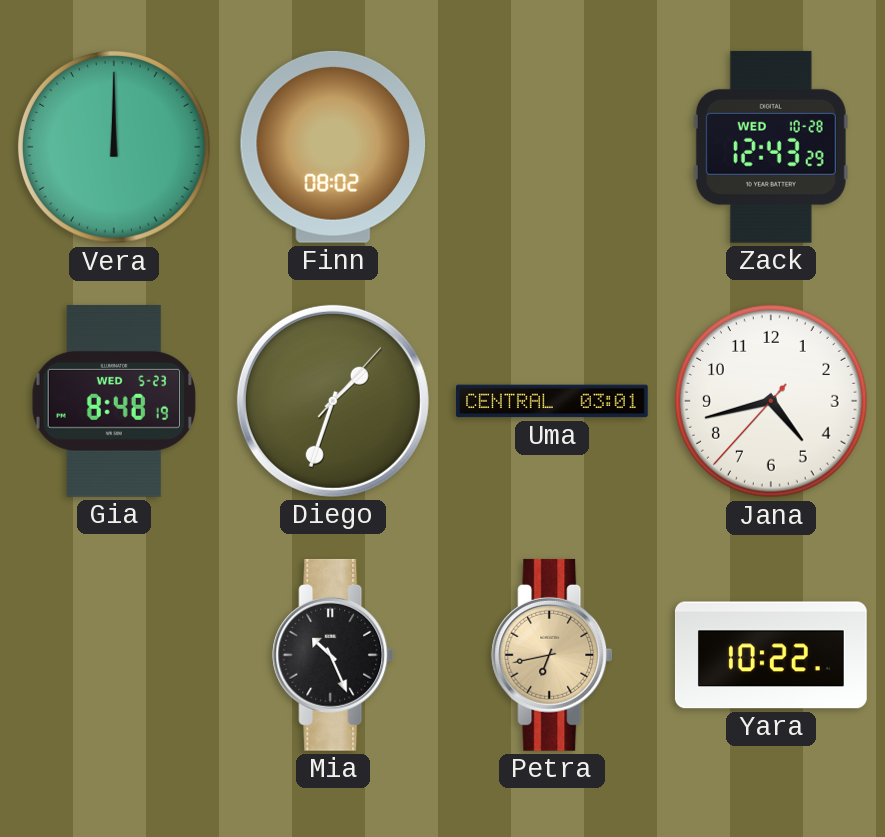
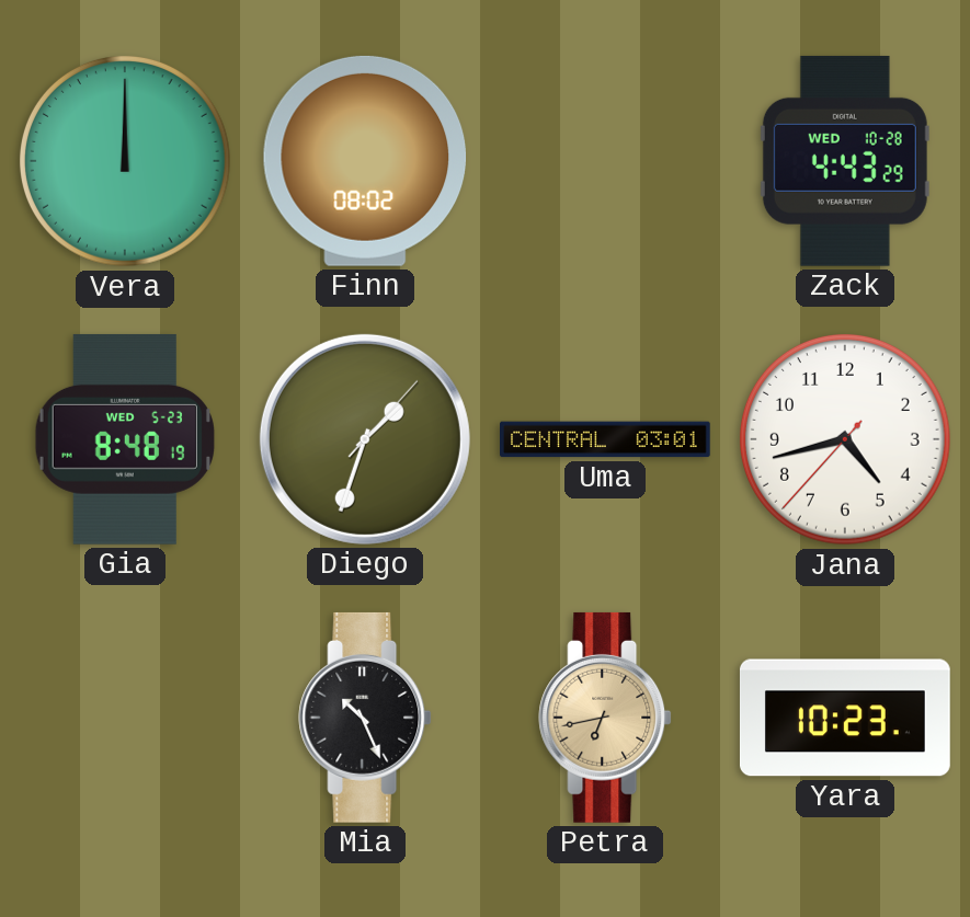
Zack: 12:43 -> 4:43 (845, 161)
Yara: 10:22 -> 10:23 (845, 718)
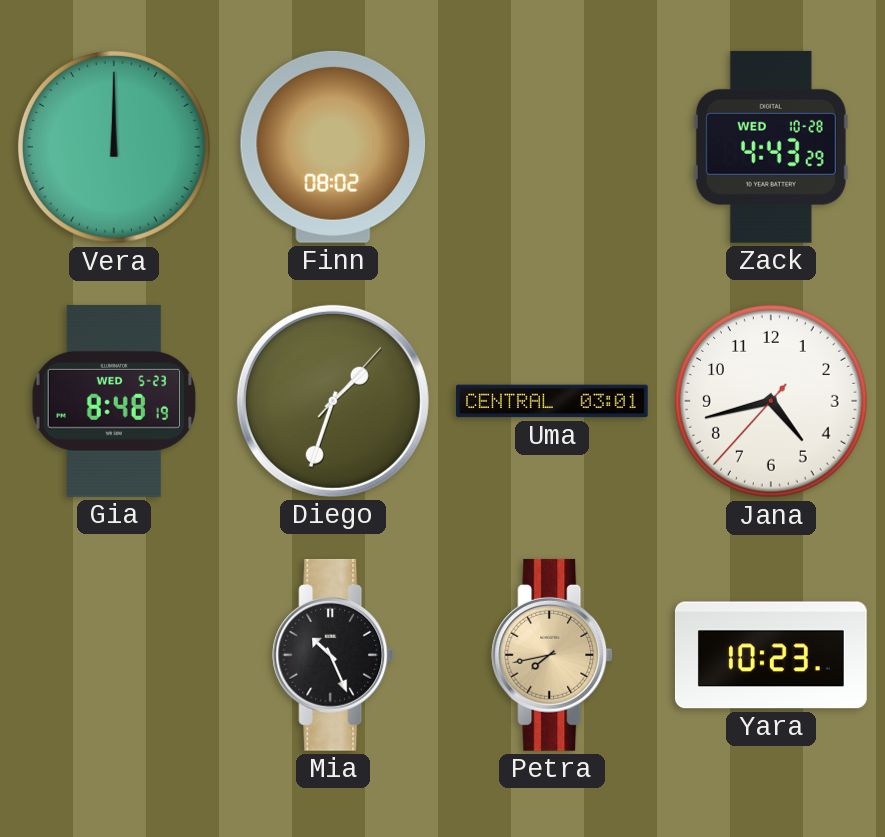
Petra: 6:43 -> 7:43 (552, 655)
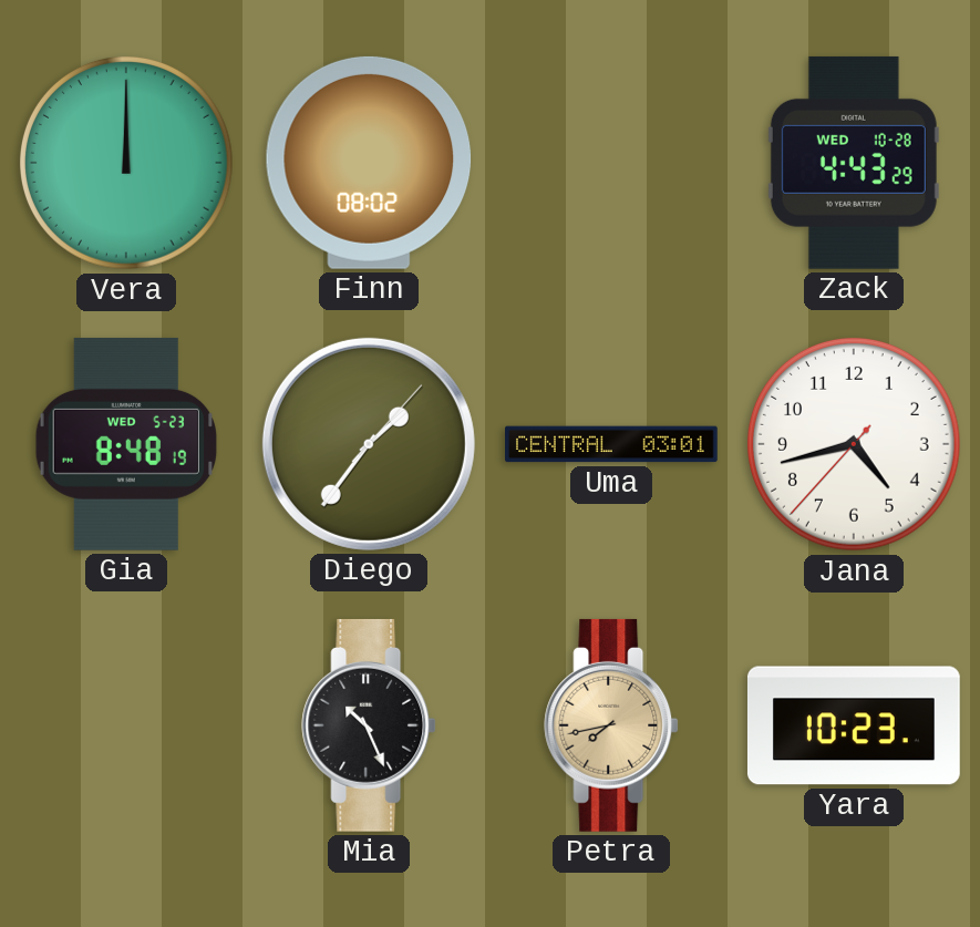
Diego: 1:33 -> 1:36 (369, 444)
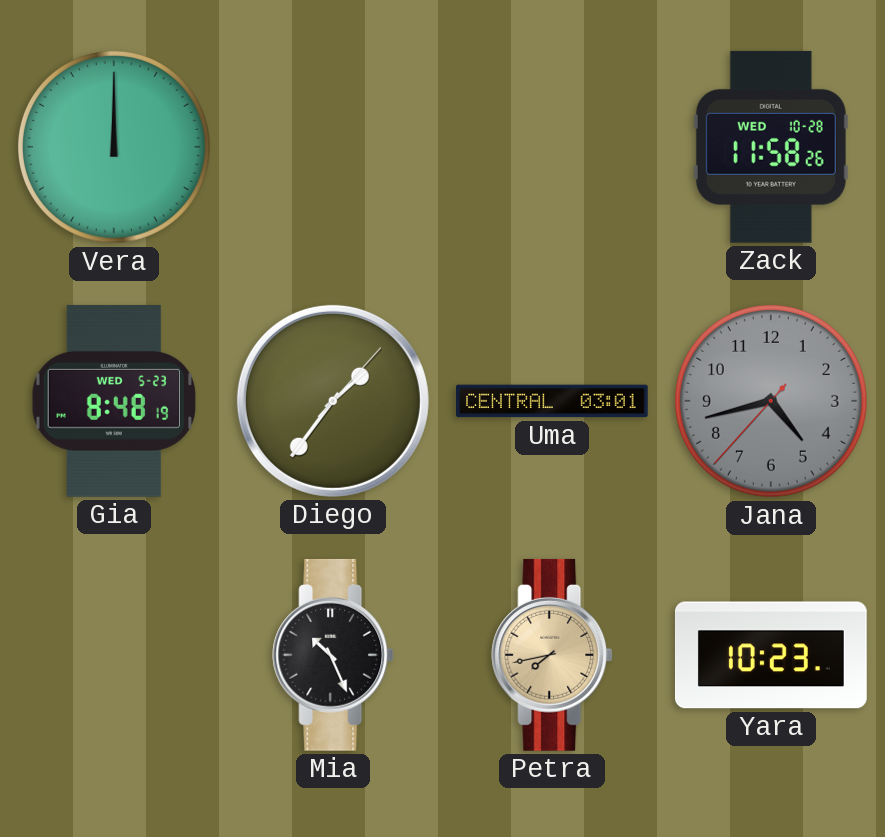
Finn: 08:02 -> none (369, 163)
Zack: 4:43 -> 11:58 (771, 147)
Jana dial: white -> grey (771, 401)
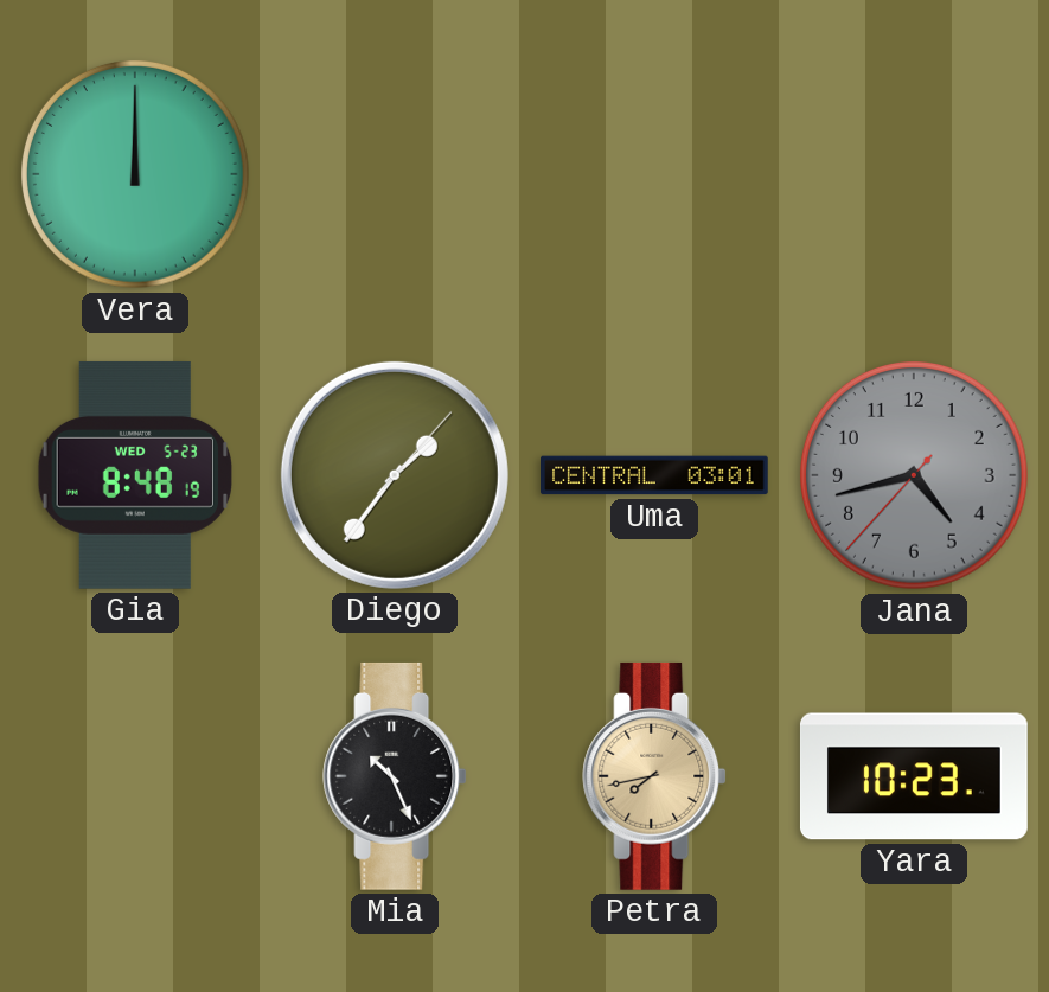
Zack: 11:58 -> none (771, 147)
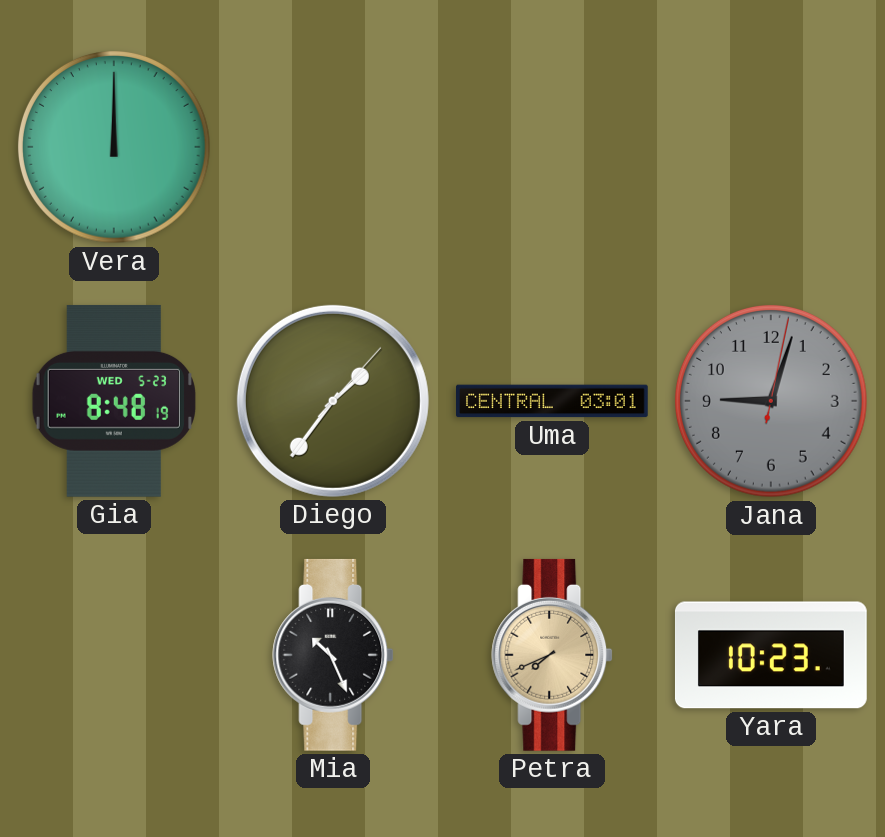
Jana: 4:42 -> 9:03 (771, 401)
Petra: 7:43 -> 7:41 (552, 655)
